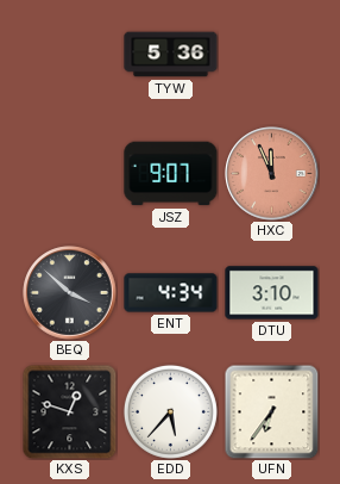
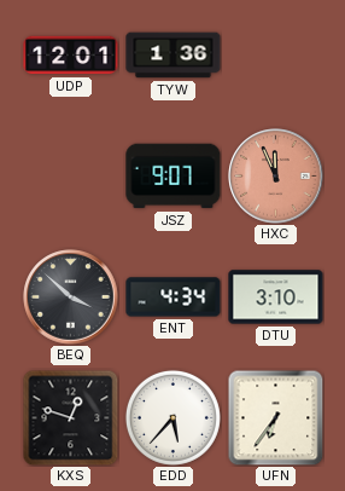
UDP: none -> 12:01 (71, 56)
TYW: 5:36 -> 1:36 (174, 56)
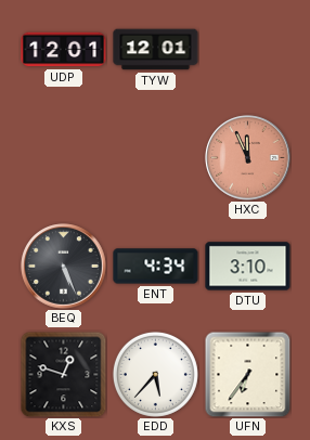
TYW: 1:36 -> 12:01 (156, 50)
JSZ: 9:07 -> none (174, 177)
BEQ: 3:52 -> 5:26 (64, 267)
